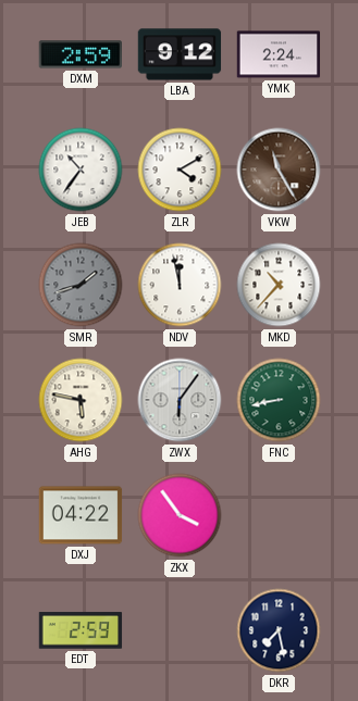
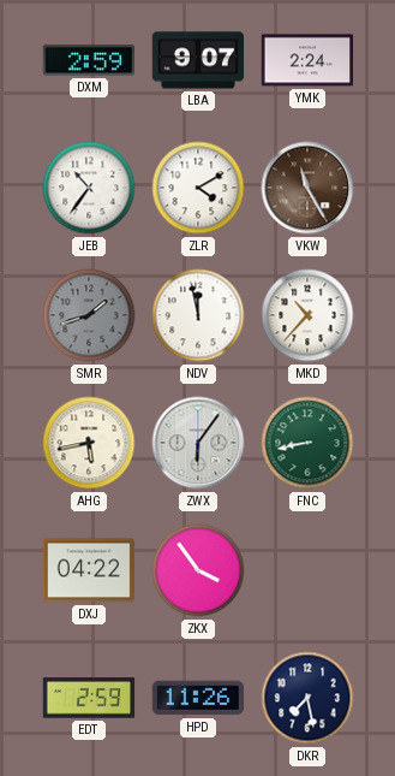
LBA: 9:12 -> 9:07 (198, 60)
AHG: 5:47 -> 5:43 (89, 443)
HPD: none -> 11:26 (198, 698)
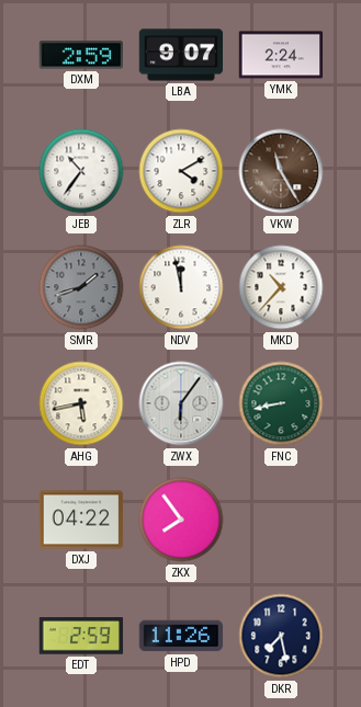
ZKX: 3:54 -> 7:54 (181, 520)
